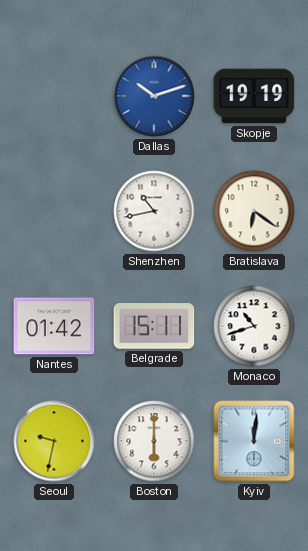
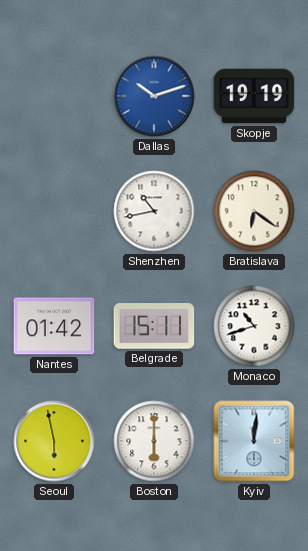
Seoul: 9:32 -> 5:58 (54, 441)
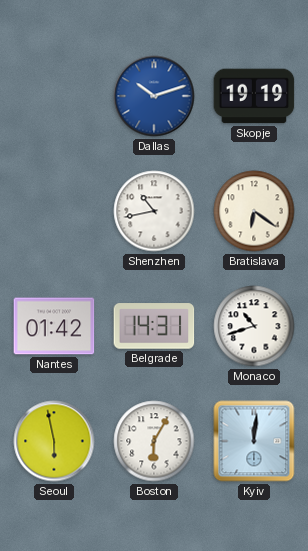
Belgrade: 15:11 -> 14:31 (154, 326)
Boston: 6:00 -> 6:05 (154, 441)
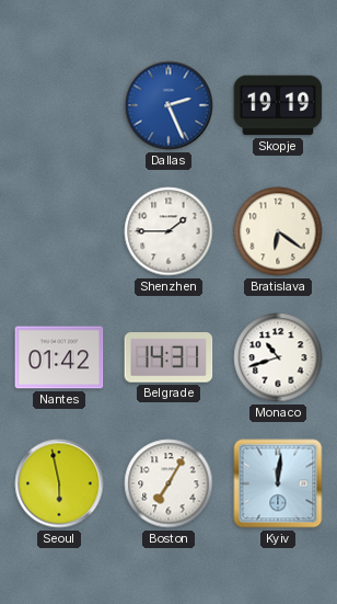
Dallas: 10:12 -> 2:26 (168, 105)
Shenzhen: 10:43 -> 1:45 (168, 231)
Boston: 6:05 -> 7:05 (168, 483)
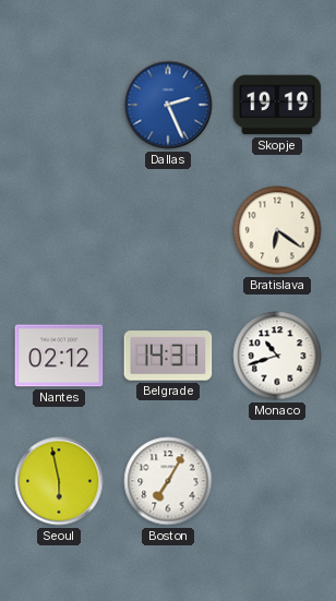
Shenzhen: 1:45 -> none (168, 231)
Nantes: 01:42 -> 02:12 (59, 356)
Kyiv: 12:01 -> none (278, 483)
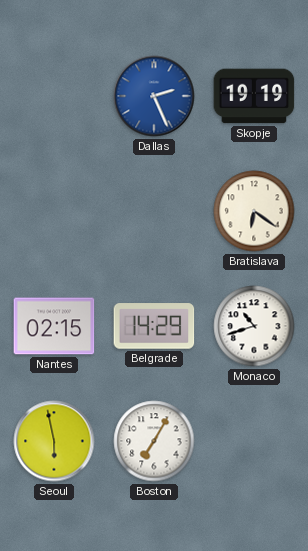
Nantes: 02:12 -> 02:15 (54, 326)
Belgrade: 14:31 -> 14:29 (154, 326)
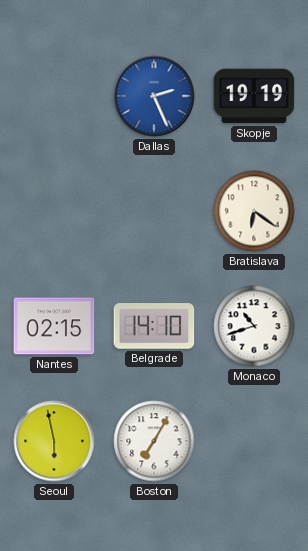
Belgrade: 14:29 -> 14:10 (154, 326)
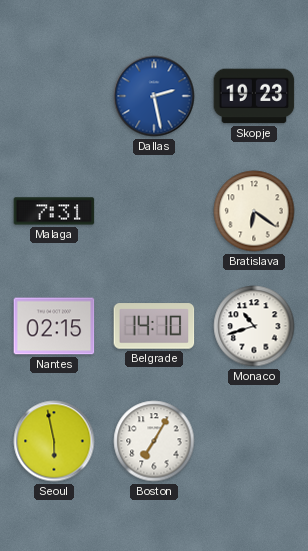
Dallas: 2:26 -> 2:28 (154, 96)
Skopje: 19:19 -> 19:23 (254, 96)
Malaga: none -> 7:31 (54, 211)
